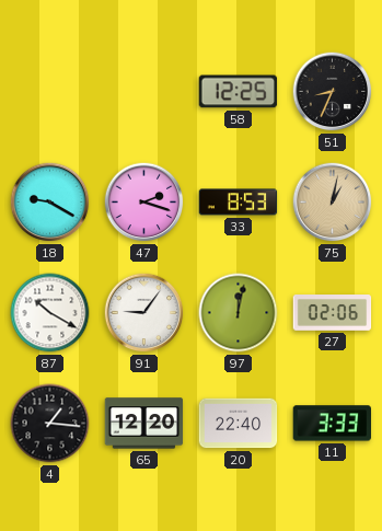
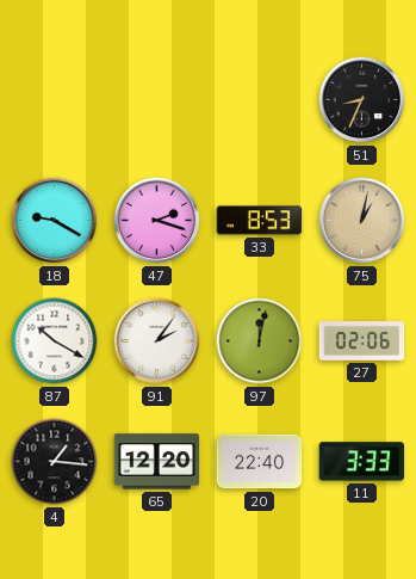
58: 12:25 -> none (239, 92)
91: 9:06 -> 2:06 (157, 341)
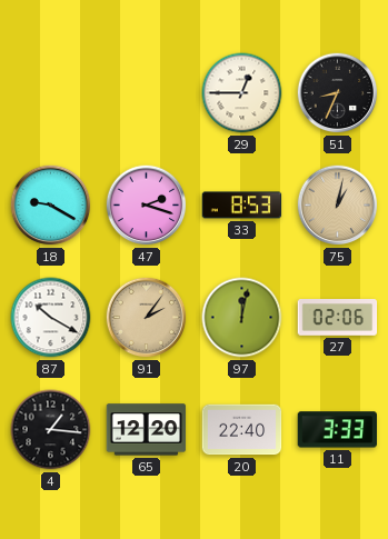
29: none -> 12:45 (242, 93)
91 dial: white -> champagne (147, 318)
